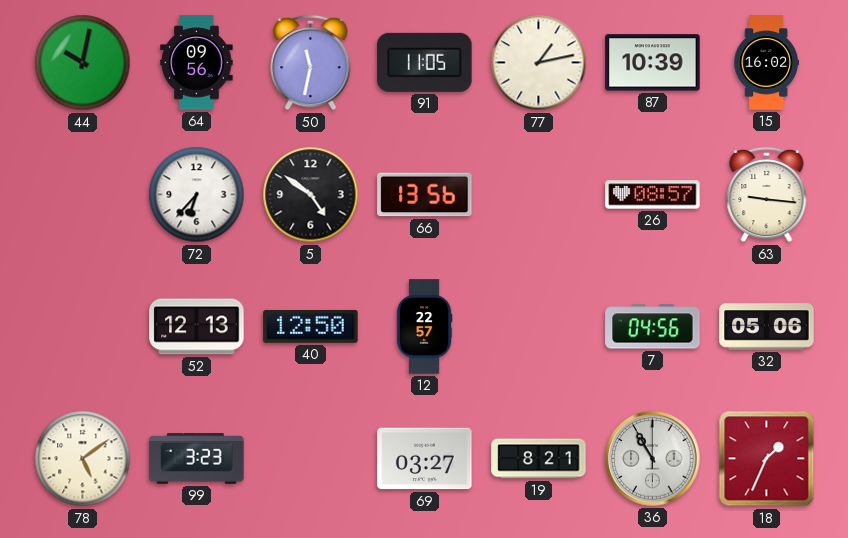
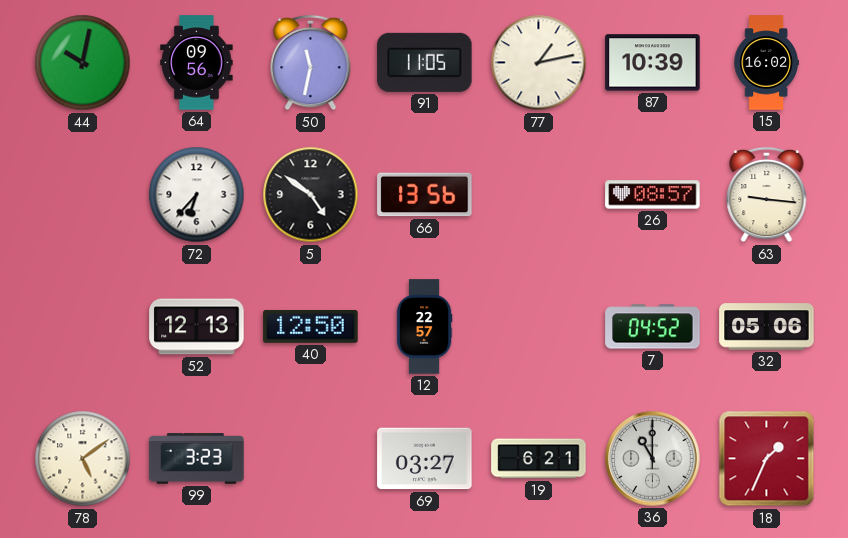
7: 04:56 -> 04:52 (653, 327)
19: 8:21 -> 6:21 (539, 459)
36: 10:55 -> 11:00 (653, 459)
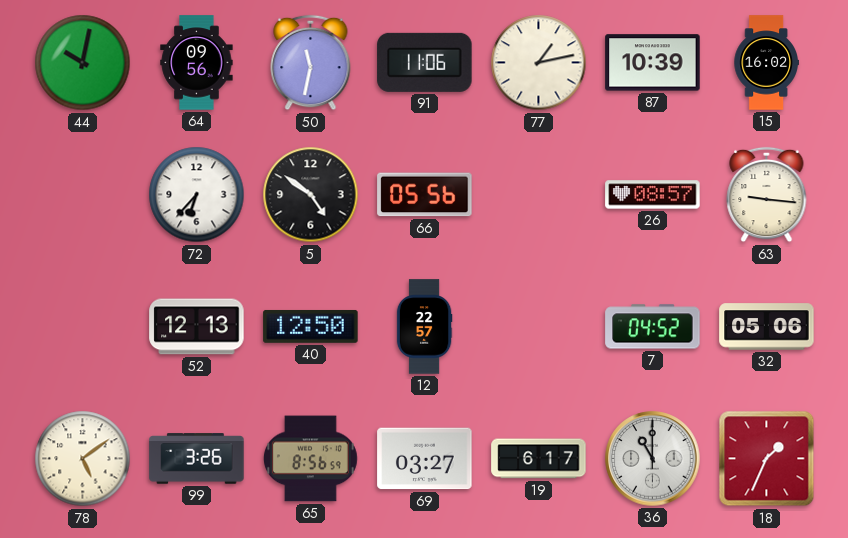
91: 11:05 -> 11:06 (425, 62)
66: 13:56 -> 05:56 (425, 195)
99: 3:23 -> 3:26 (197, 459)
65: none -> 8:56 (310, 459)
19: 6:21 -> 6:17 (539, 459)
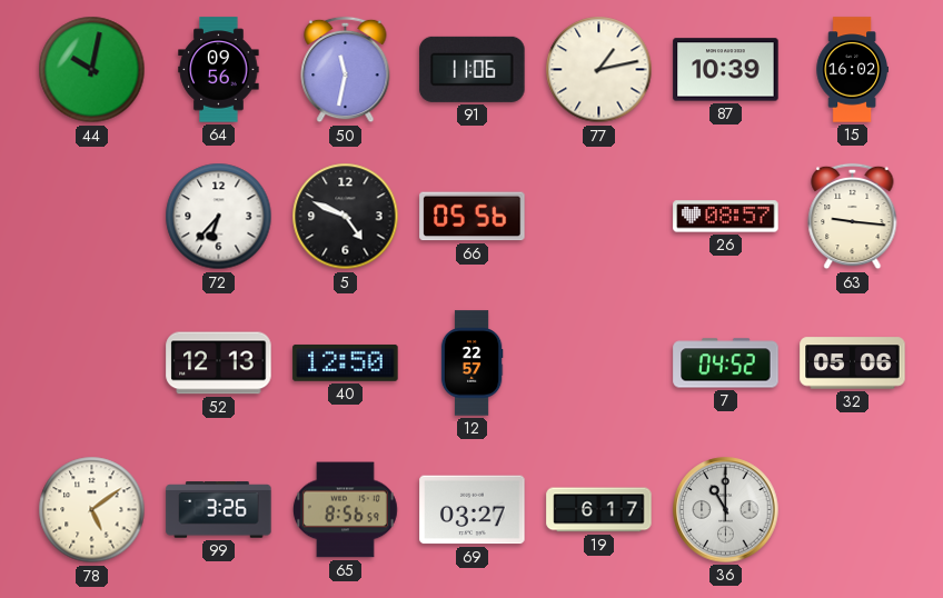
5: 4:51 -> 4:49 (346, 217)
18: 1:34 -> none (767, 459)
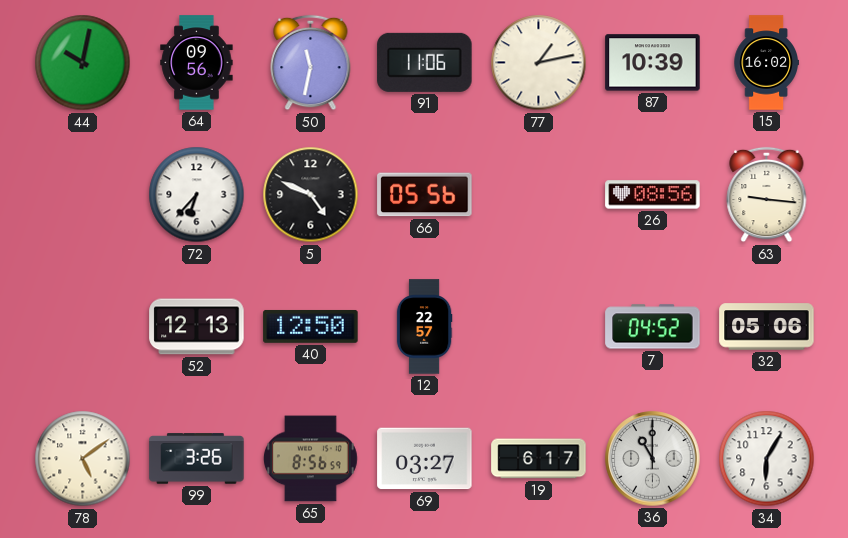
26: 08:57 -> 08:56 (653, 195)
34: none -> 6:05 (767, 459)
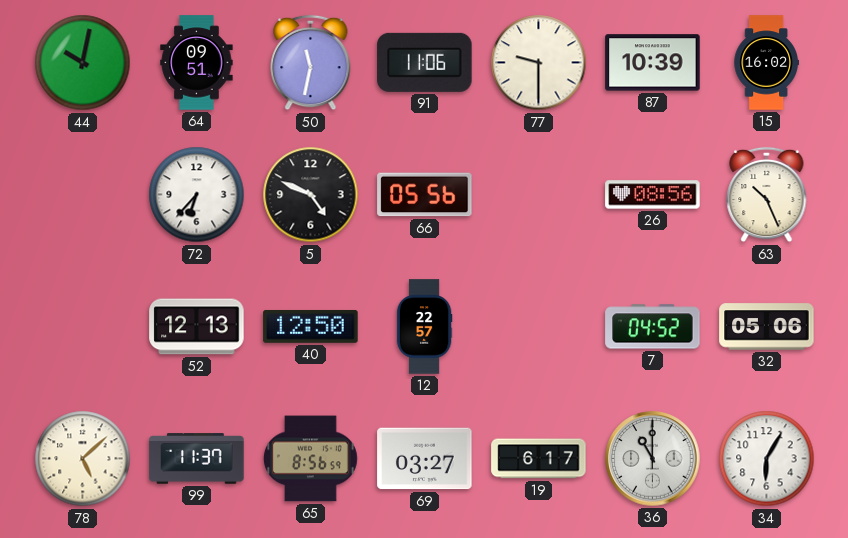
64: 09:56 -> 09:51 (197, 63)
77: 1:13 -> 9:30 (539, 63)
63: 9:16 -> 10:26 (767, 195)
78: 5:09 -> 5:08 (83, 459)
99: 3:26 -> 11:37 (197, 459)
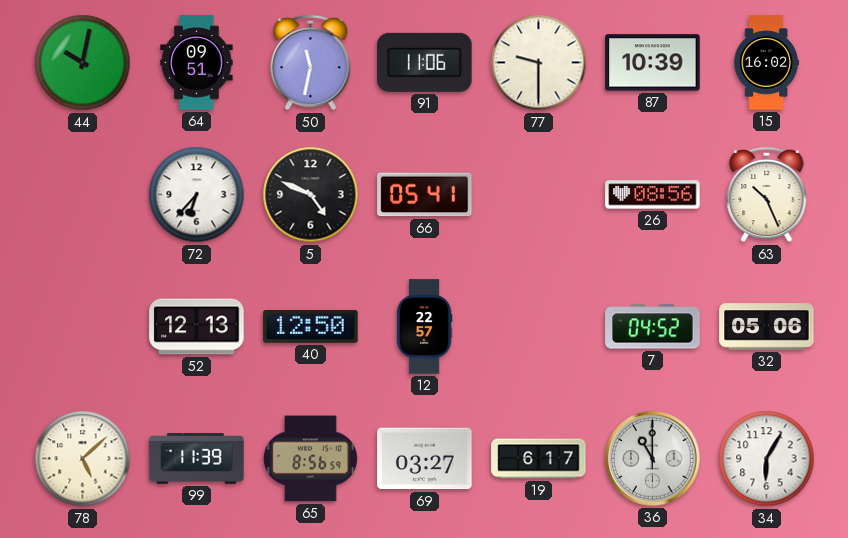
66: 05:56 -> 05:41 (425, 195)
99: 11:37 -> 11:39 (197, 459)
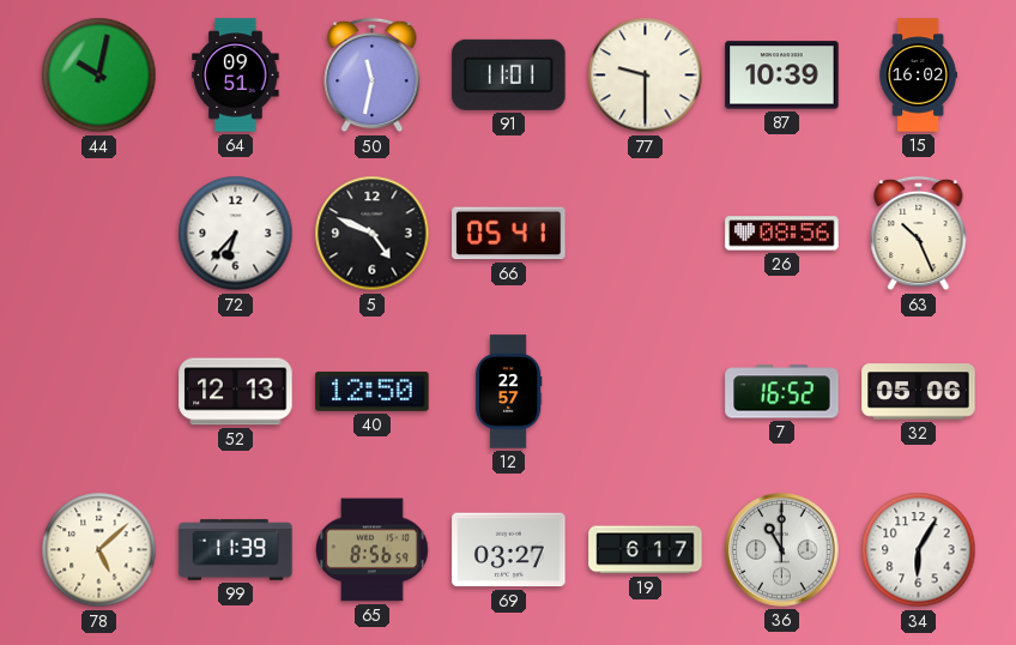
91: 11:06 -> 11:01 (509, 74)
7: 04:52 -> 16:52 (782, 392)
